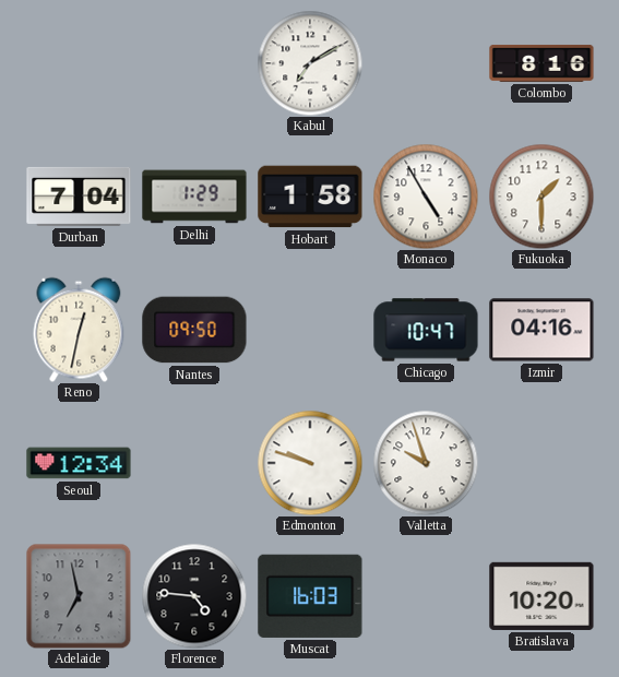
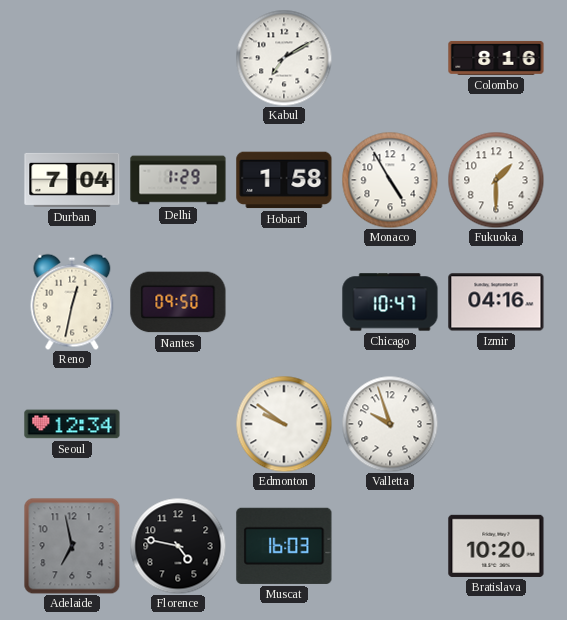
Edmonton: 9:48 -> 9:51 (284, 424)
Florence: 4:46 -> 4:47 (178, 546)
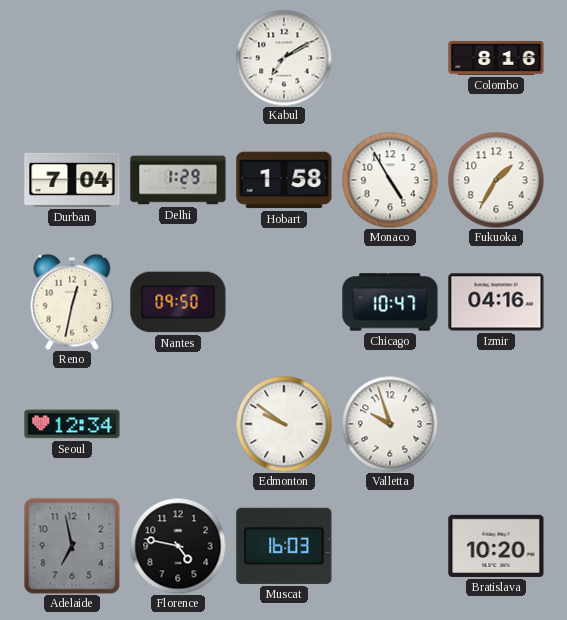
Fukuoka: 1:30 -> 1:35 (496, 180)
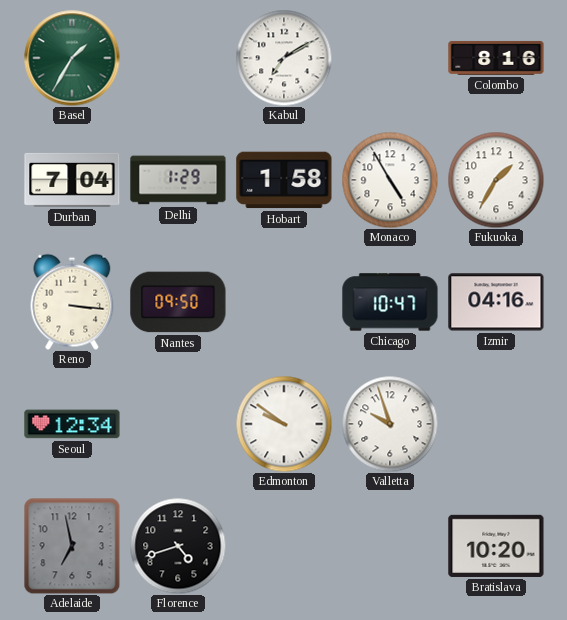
Basel: none -> 1:35 (72, 58)
Reno: 12:32 -> 3:16 (72, 302)
Florence: 4:47 -> 4:42 (178, 546)
Muscat: 16:03 -> none (284, 546)
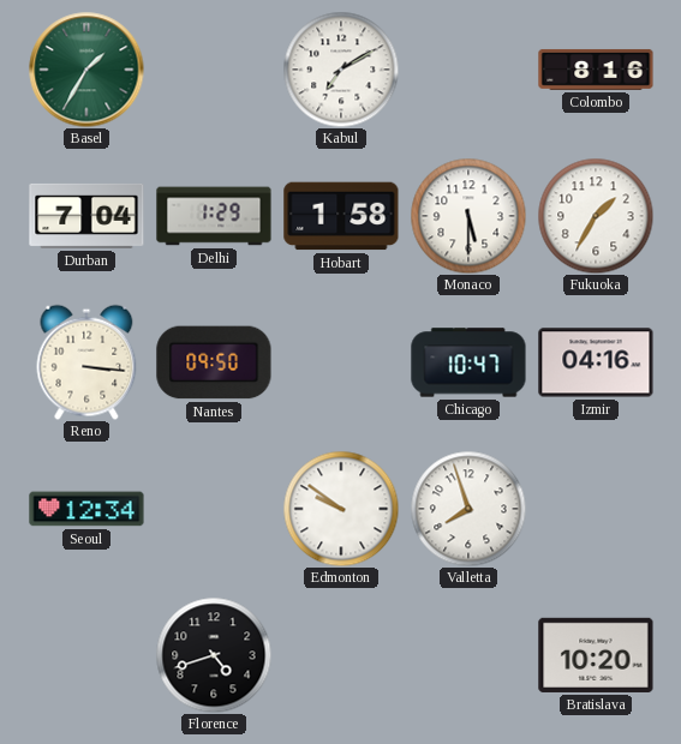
Monaco: 4:55 -> 5:30 (468, 216)
Valletta: 9:57 -> 7:57 (468, 509)
Adelaide: 6:58 -> none (72, 546)
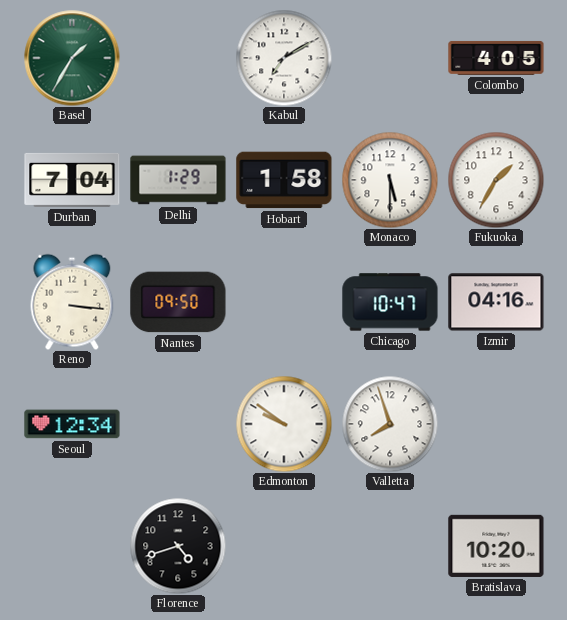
Colombo: 8:16 -> 4:05 (496, 58)
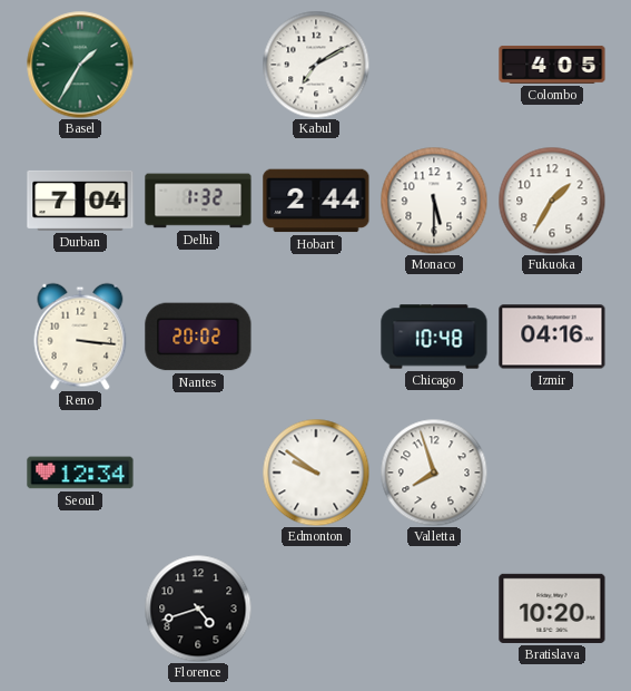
Delhi: 1:29 -> 1:32 (198, 201)
Hobart: 1:58 -> 2:44 (316, 201)
Nantes: 09:50 -> 20:02 (198, 337)
Chicago: 10:47 -> 10:48 (434, 337)
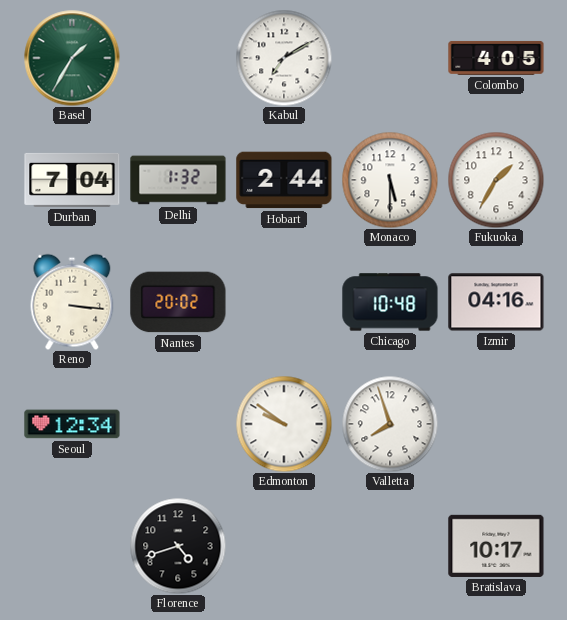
Bratislava: 10:20 -> 10:17 (496, 546)
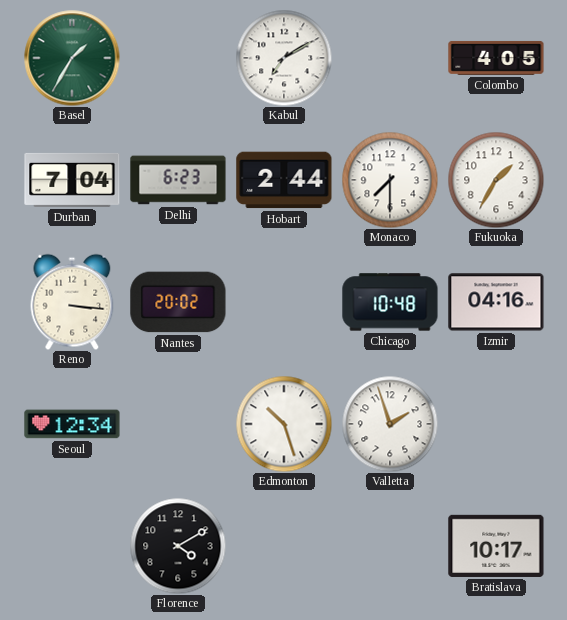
Delhi: 1:32 -> 6:23 (178, 180)
Monaco: 5:30 -> 7:30 (390, 180)
Edmonton: 9:51 -> 10:27 (284, 424)
Valletta: 7:57 -> 1:57 (390, 424)
Florence: 4:42 -> 4:10 (178, 546)
